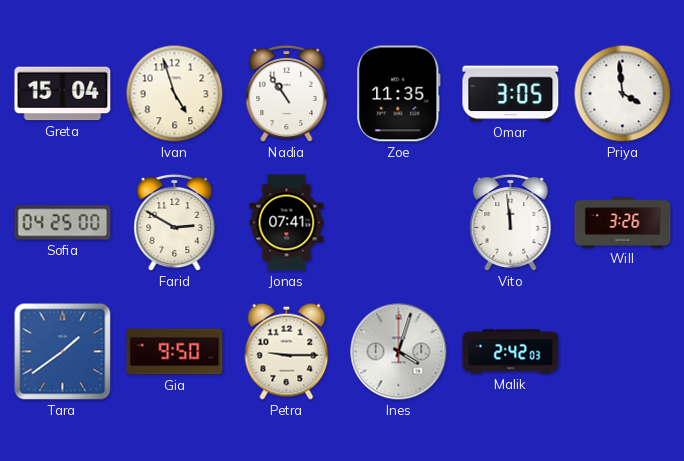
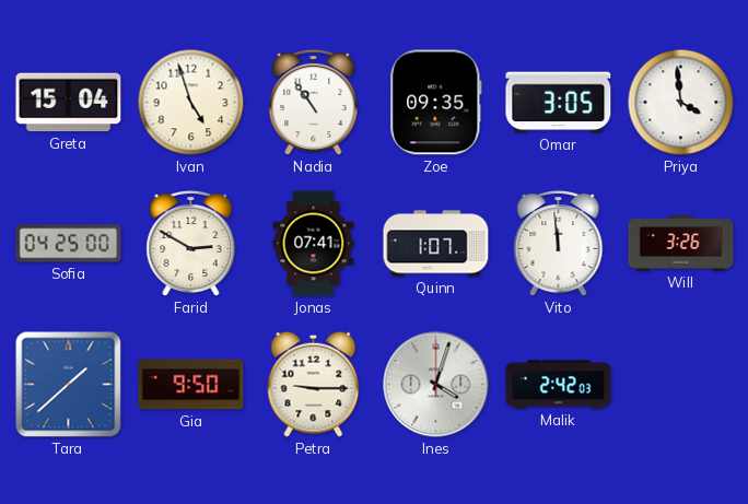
Zoe: 11:35 -> 09:35 (436, 103)
Quinn: none -> 1:07 (436, 244)
Tara: 1:39 -> 1:38 (69, 385)
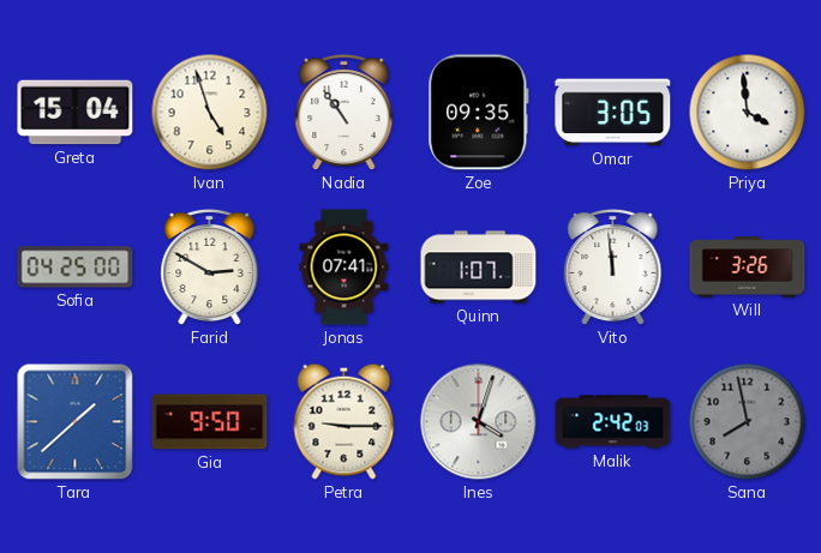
Sana: none -> 7:58 (748, 422)
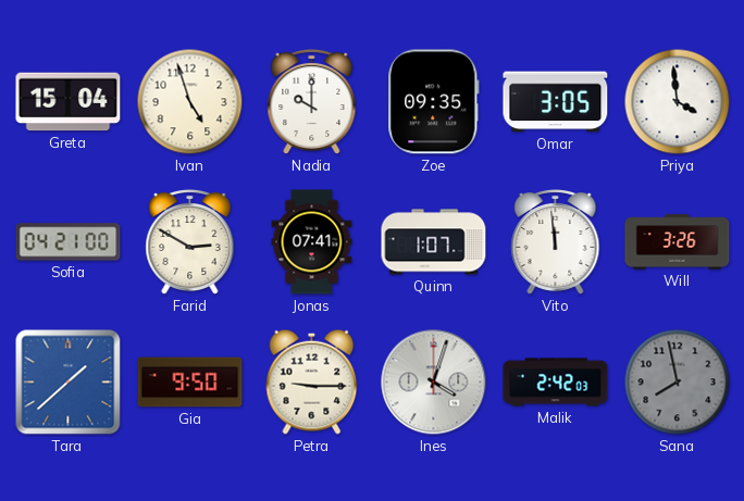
Nadia: 10:54 -> 10:00 (312, 102)
Sofia: 04:25 -> 04:21 (69, 242)
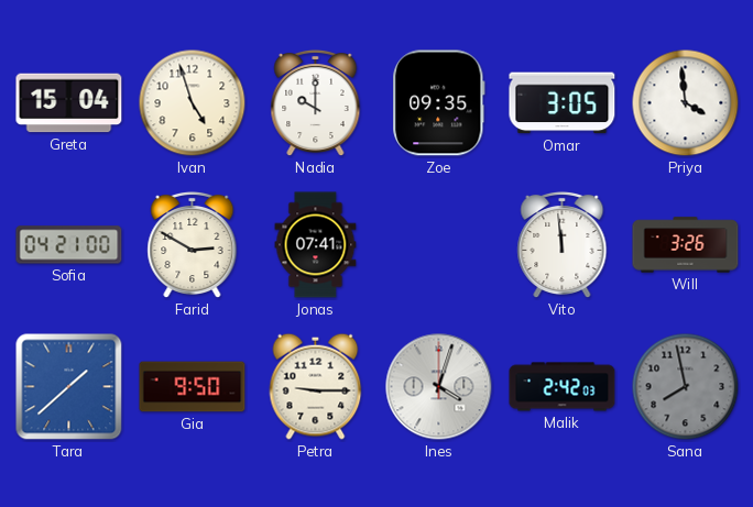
Quinn: 1:07 -> none (434, 242)
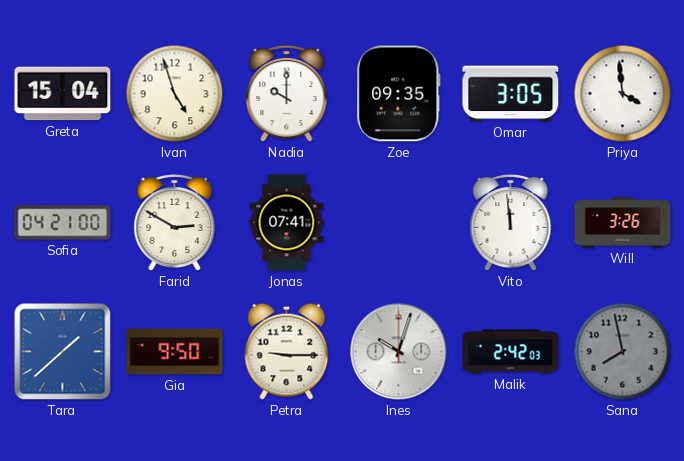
Ines: 4:03 -> 10:03 (399, 352)
